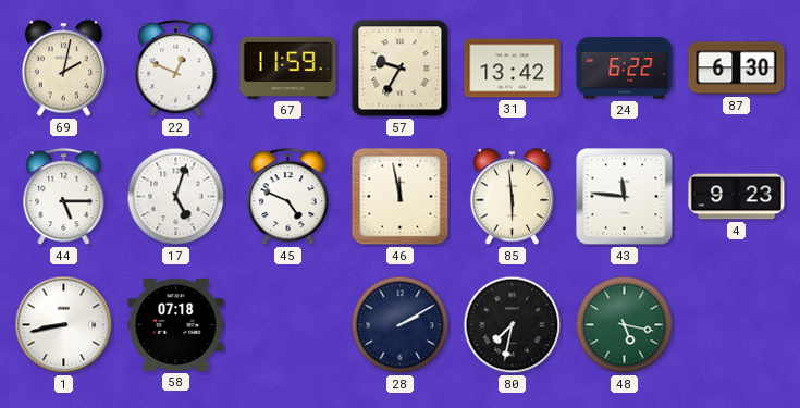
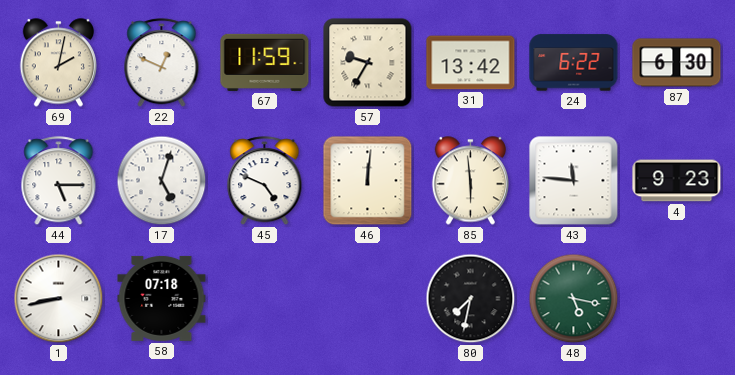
46: 11:58 -> 12:01 (368, 181)
28: 2:10 -> none (401, 325)
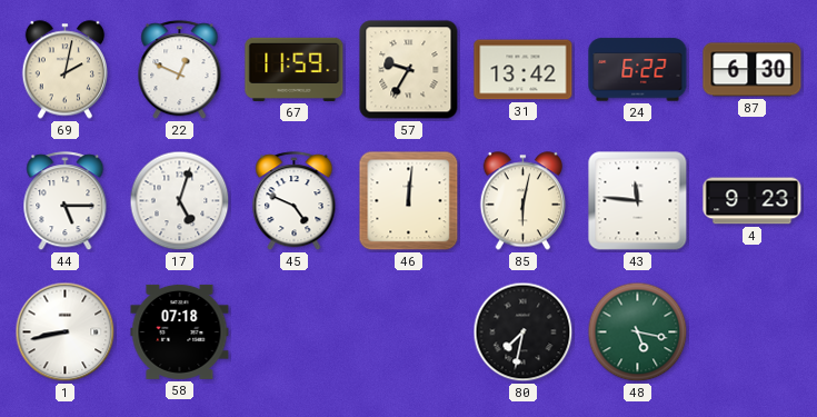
85: 5:59 -> 6:02 (522, 201)
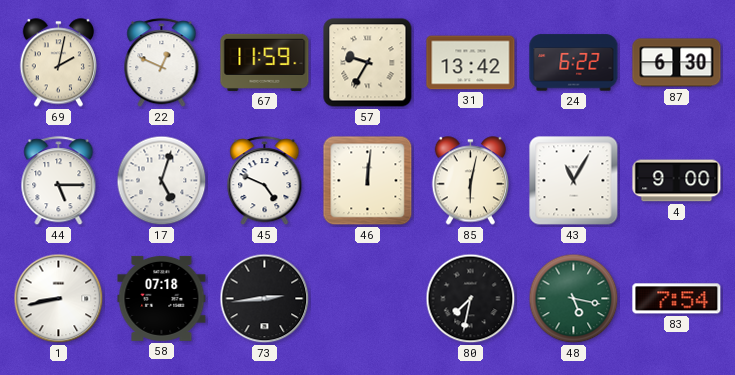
43: 11:46 -> 11:05 (574, 181)
4: 9:23 -> 9:00 (677, 181)
73: none -> 2:44 (265, 299)
83: none -> 7:54 (677, 299)
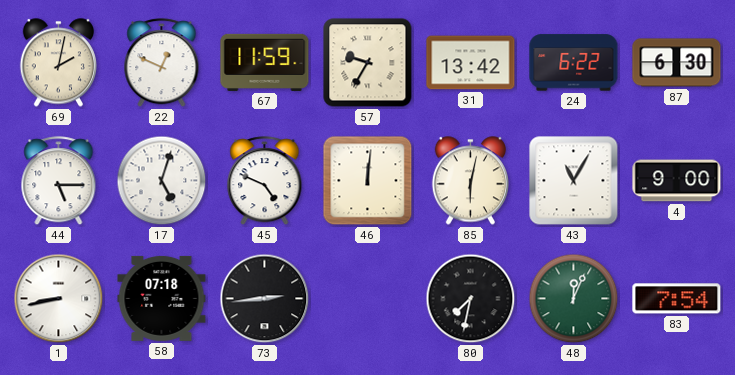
48: 5:17 -> 12:04 (574, 299)
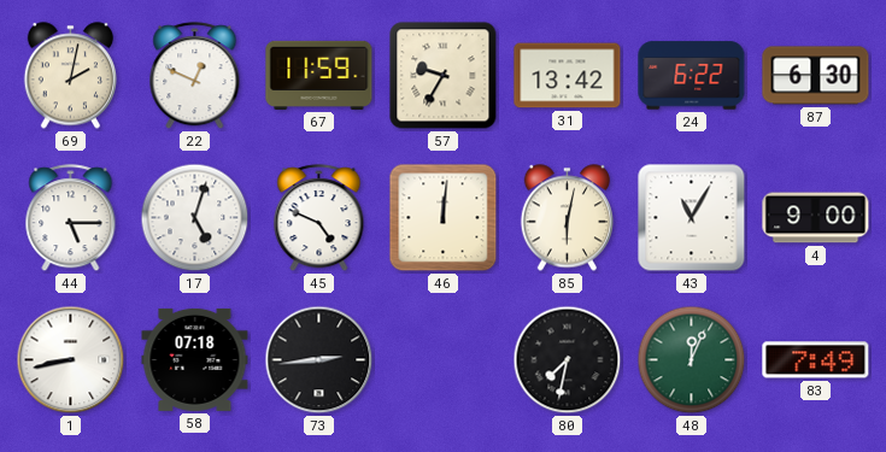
83: 7:54 -> 7:49 (816, 360)
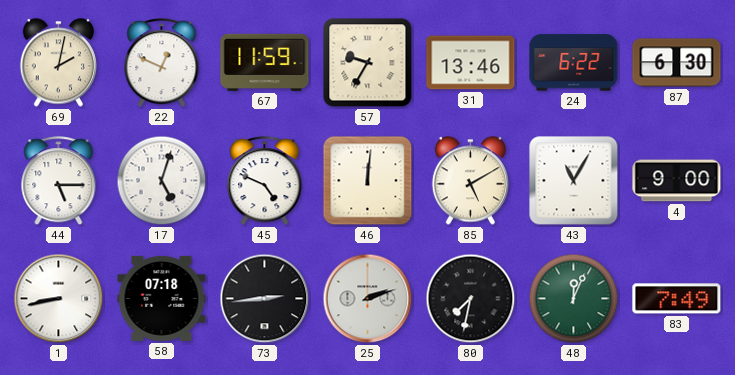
31: 13:42 -> 13:46 (471, 63)
85: 6:02 -> 5:10 (470, 181)
25: none -> 2:12 (368, 299)
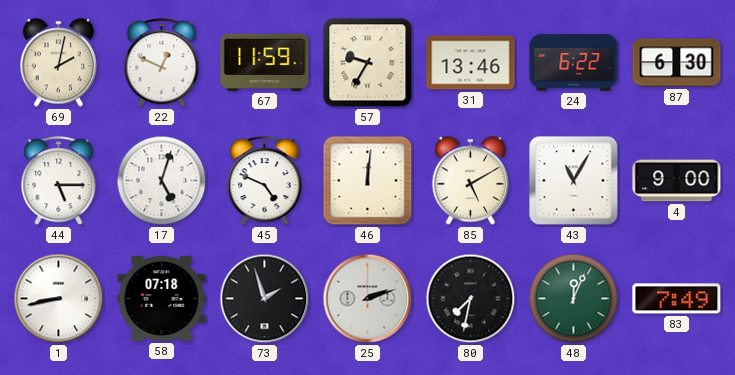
73: 2:44 -> 1:57 (265, 299)
